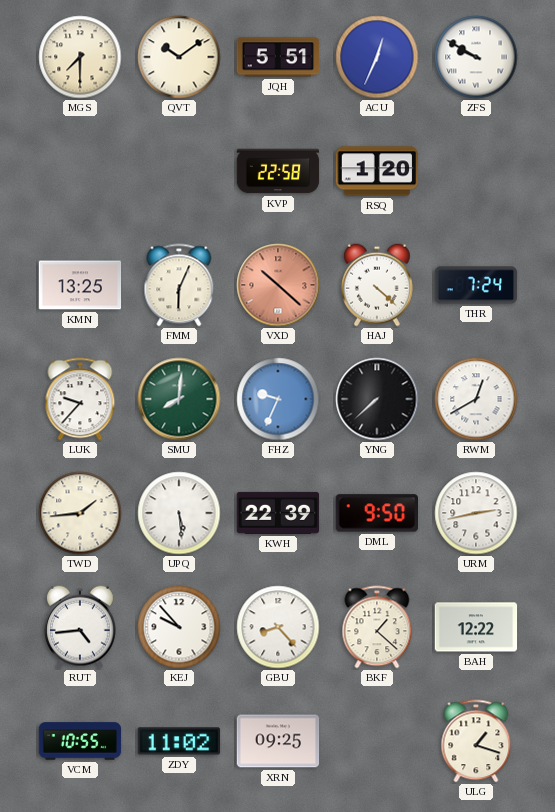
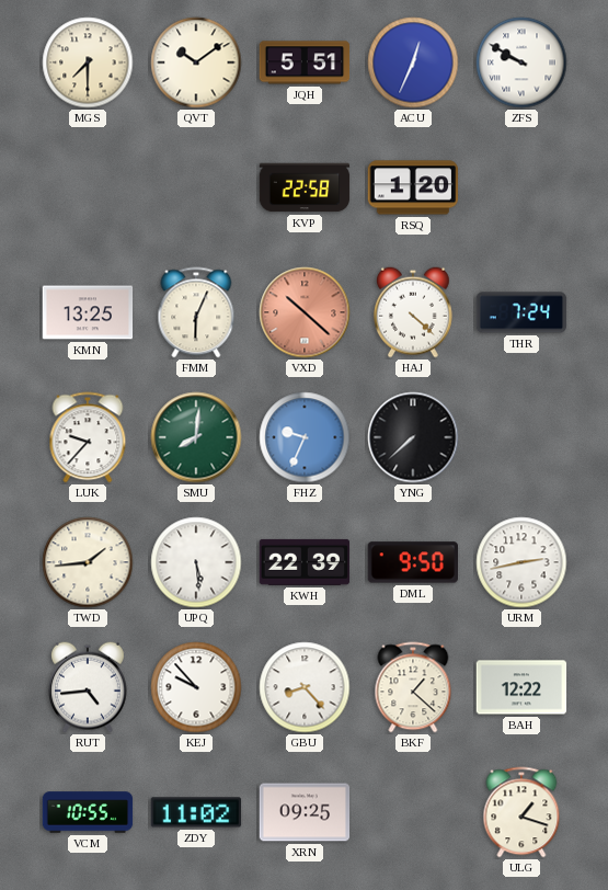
RWM: 12:40 -> none (476, 399)
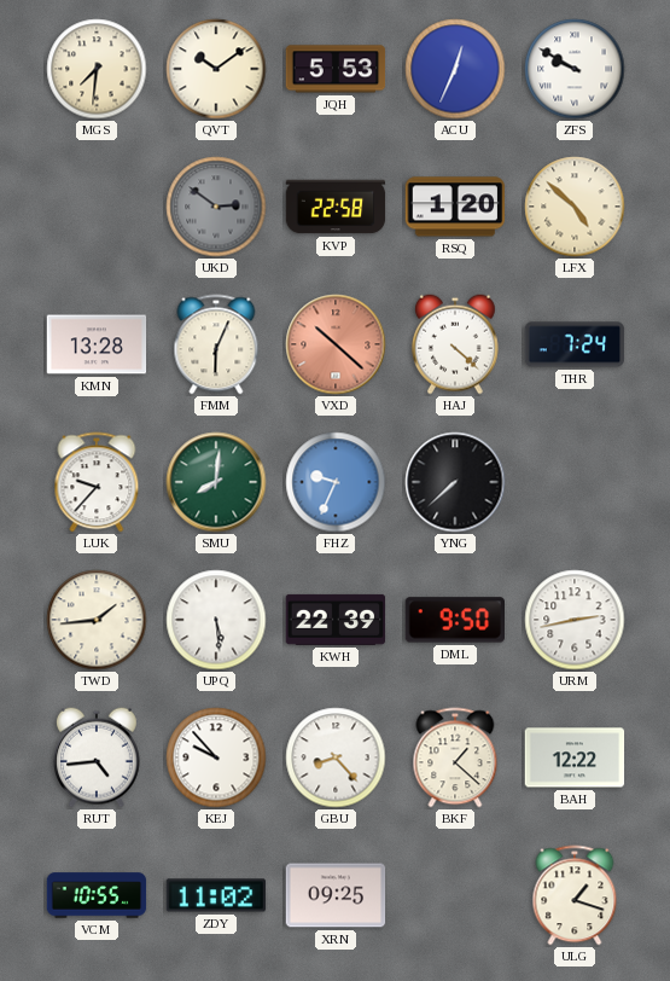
MGS: 7:30 -> 7:31 (97, 69)
JQH: 5:51 -> 5:53 (336, 69)
UKD: none -> 2:51 (216, 207)
LFX: none -> 4:52 (575, 207)
KMN: 13:25 -> 13:28 (97, 344)
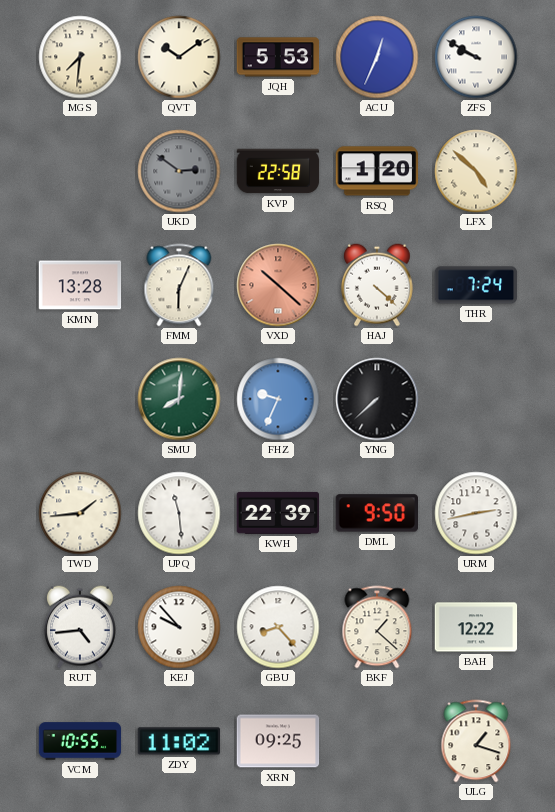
LUK: 9:37 -> none (97, 482)
UPQ: 5:29 -> 11:29 (179, 513)
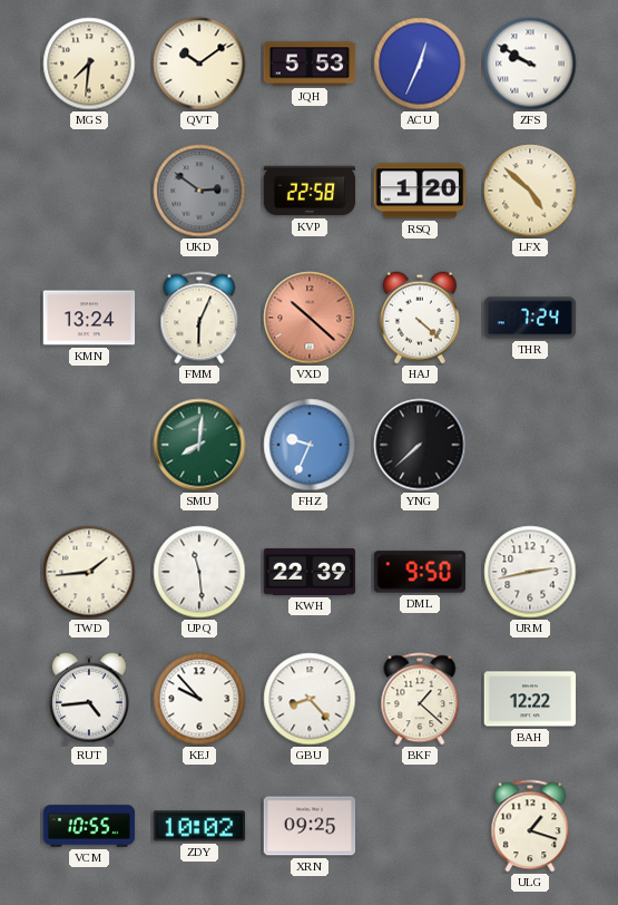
KMN: 13:28 -> 13:24 (89, 318)
ZDY: 11:02 -> 10:02 (199, 826)
